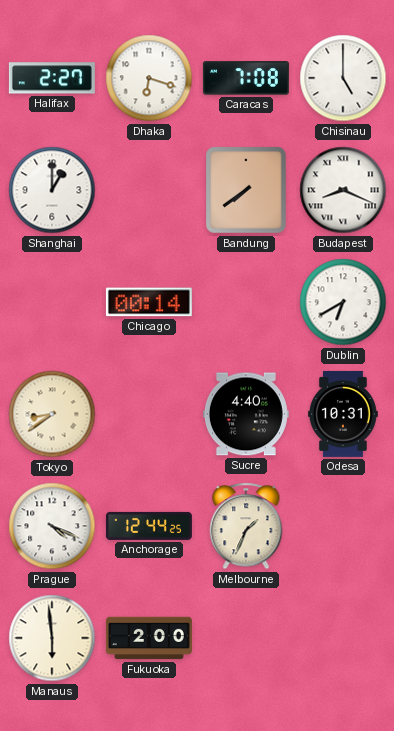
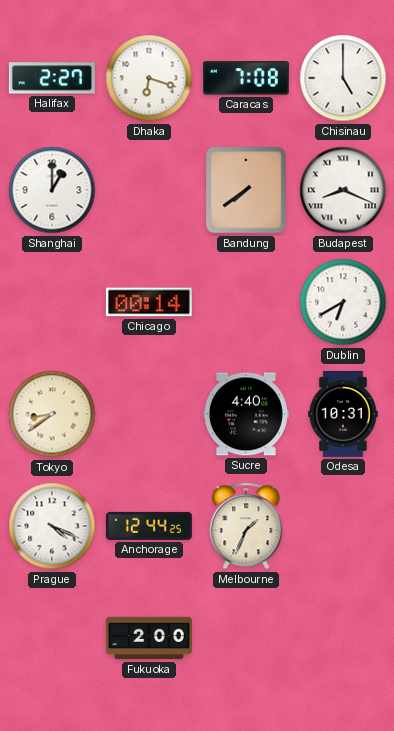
Manaus: 5:59 -> none (52, 638)
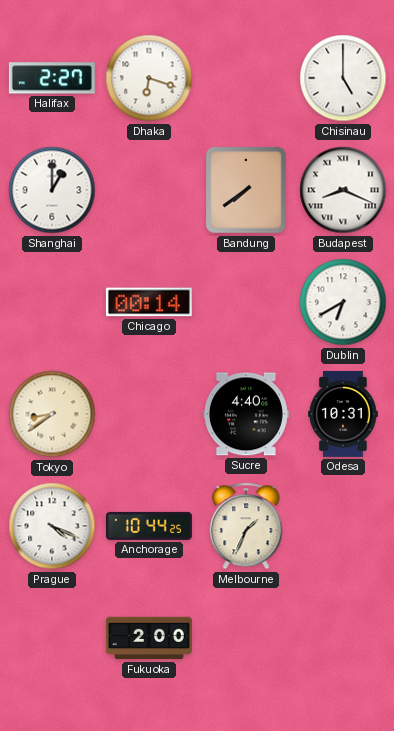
Caracas: 7:08 -> none (246, 78)
Anchorage: 12:44 -> 10:44 (149, 526)
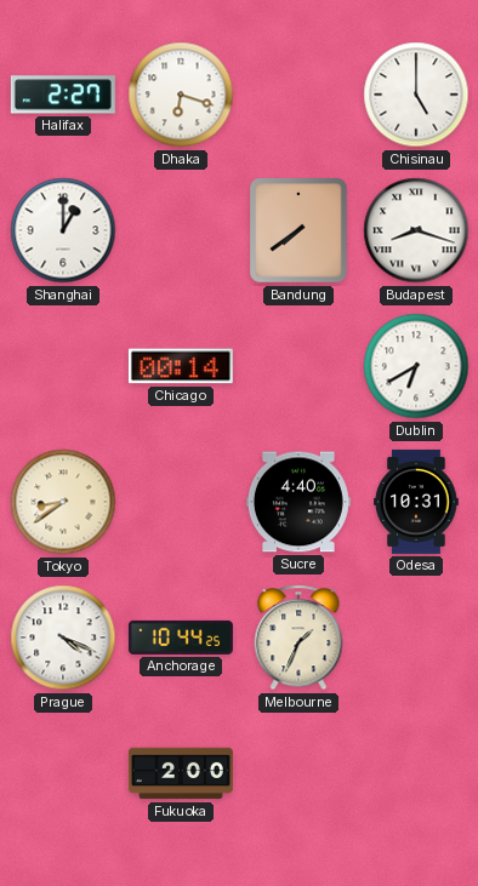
Budapest: 8:19 -> 8:18 (416, 230)
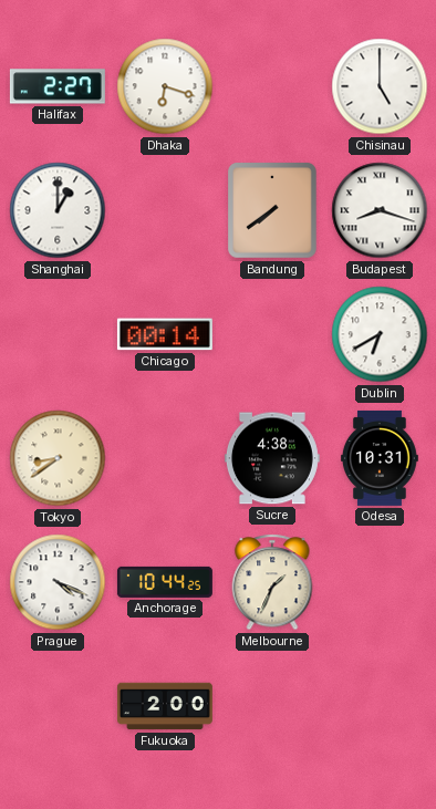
Sucre: 4:40 -> 4:38 (272, 458)
